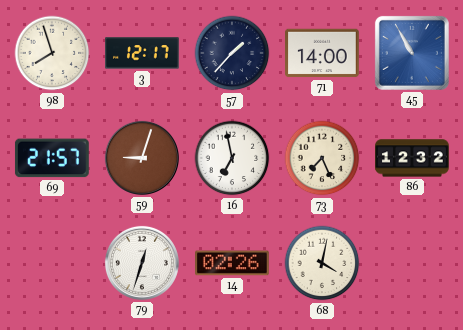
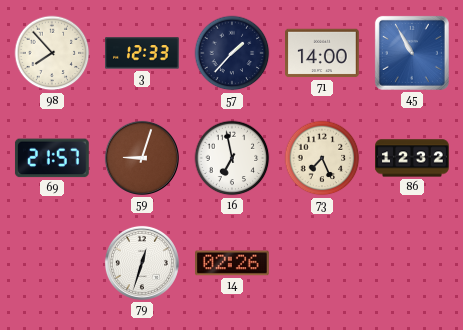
98: 7:57 -> 7:53 (52, 53)
3: 12:17 -> 12:33 (142, 53)
68: 4:02 -> none (322, 263)
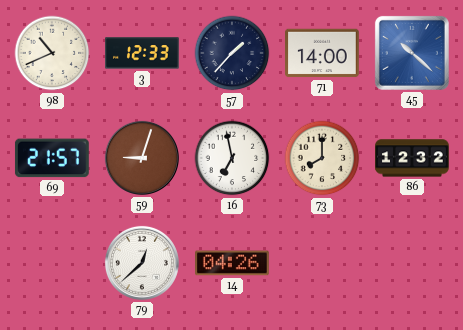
98: 7:53 -> 10:41 (52, 53)
45: 10:55 -> 10:22 (412, 53)
73: 7:26 -> 8:00 (322, 158)
79: 12:33 -> 12:38 (142, 263)
14: 02:26 -> 04:26 (233, 263)
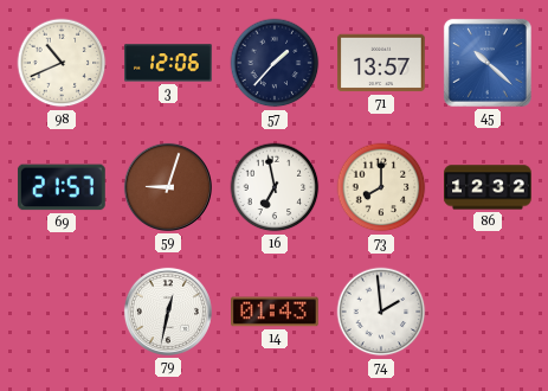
3: 12:33 -> 12:06 (168, 63)
71: 14:00 -> 13:57 (382, 63)
79: 12:38 -> 12:32 (168, 312)
14: 04:26 -> 01:43 (276, 312)
74: none -> 1:59 (381, 312)
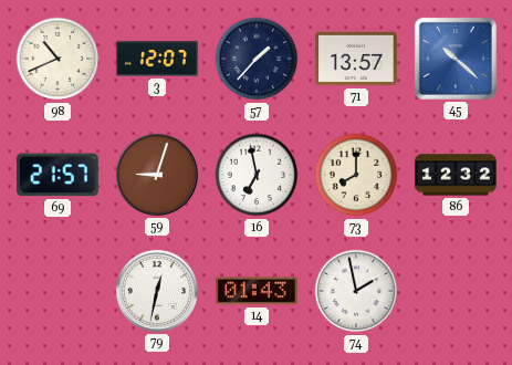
3: 12:06 -> 12:07 (157, 59)
74: 1:59 -> 1:58 (356, 291)
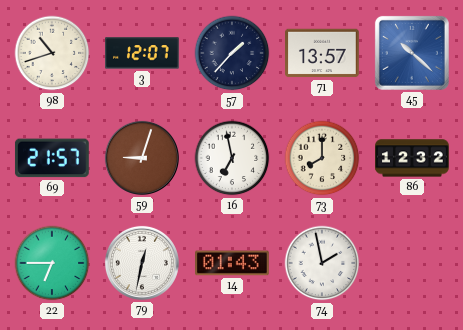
98: 10:41 -> 10:42 (52, 53)
22: none -> 6:45 (52, 263)
